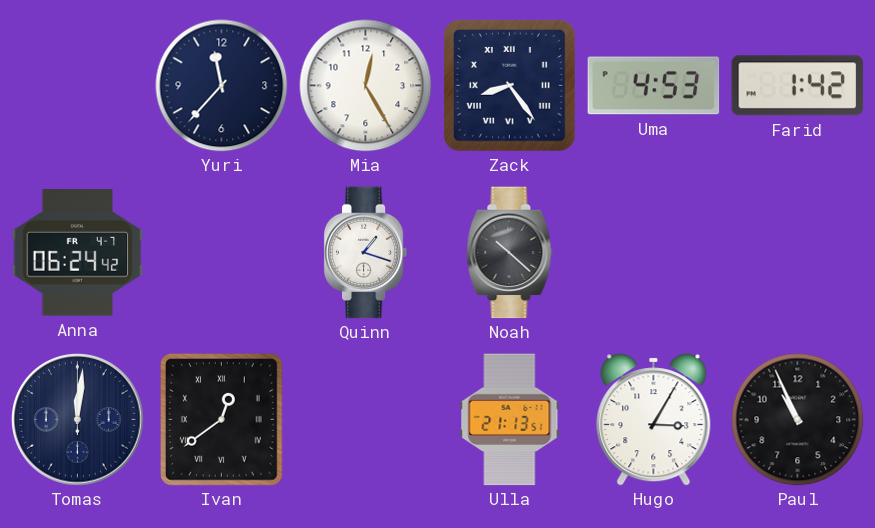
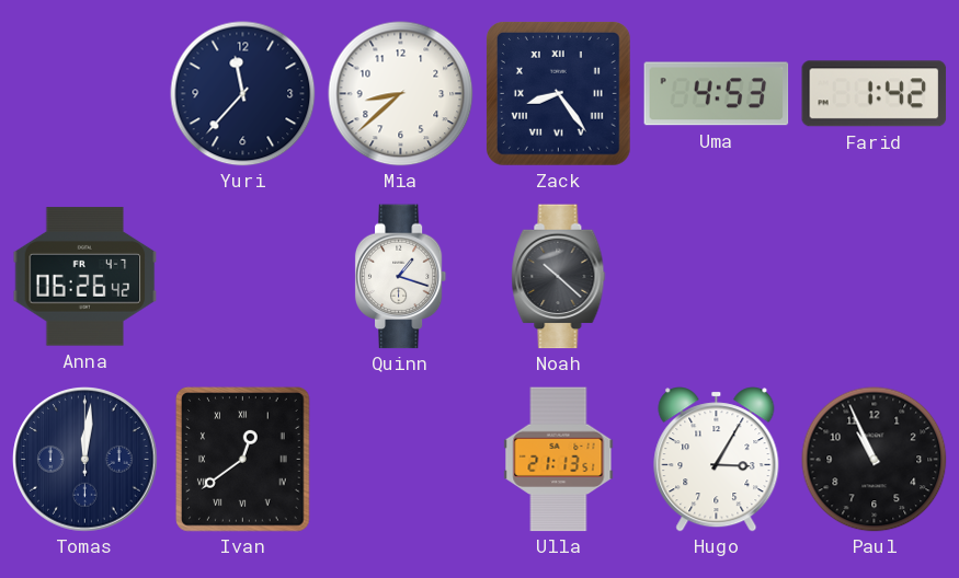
Mia: 12:25 -> 8:38 (401, 94)
Anna: 06:24 -> 06:26 (85, 277)
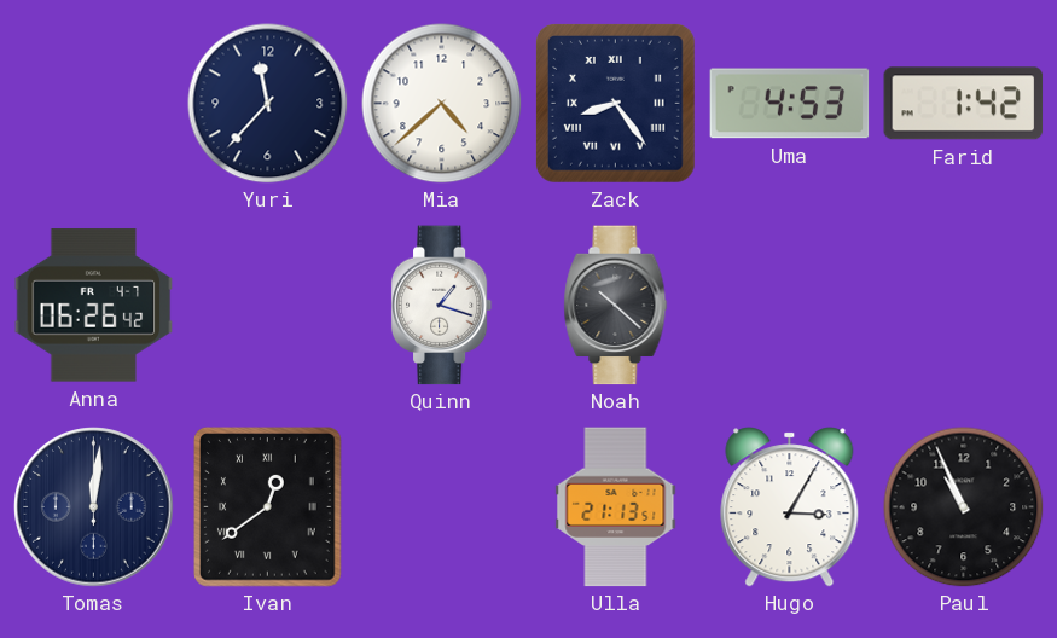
Mia: 8:38 -> 4:38 (442, 104)
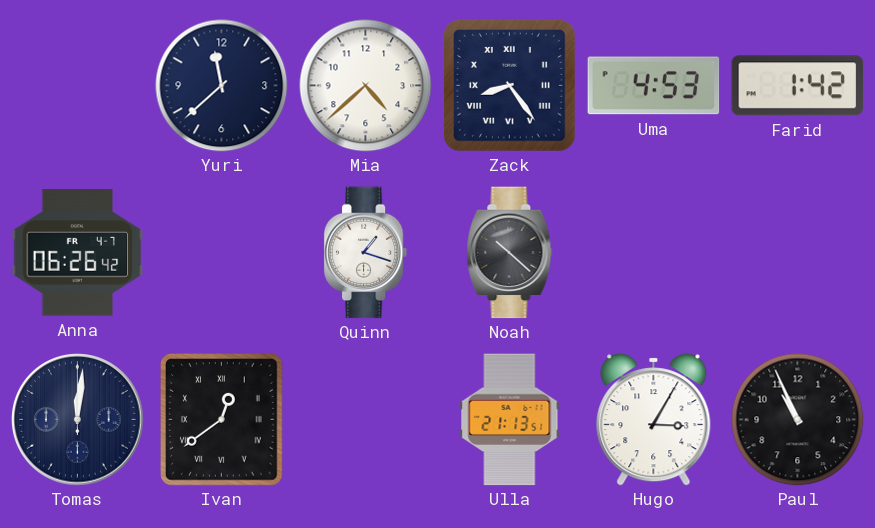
Yuri: 11:37 -> 11:38 (222, 86)
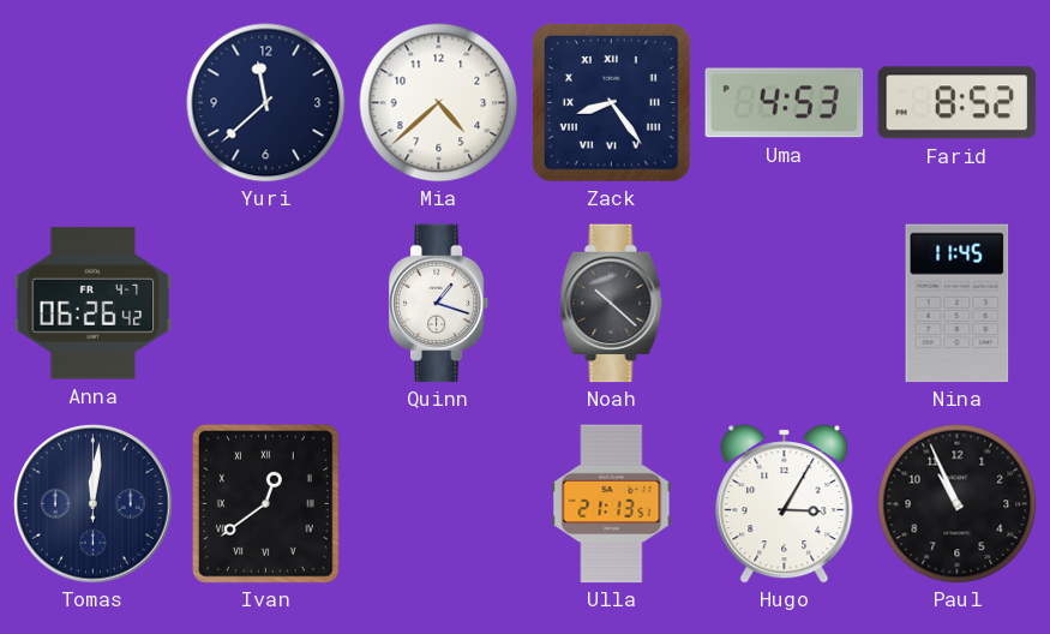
Farid: 1:42 -> 8:52 (958, 103)
Nina: none -> 11:45 (958, 304)
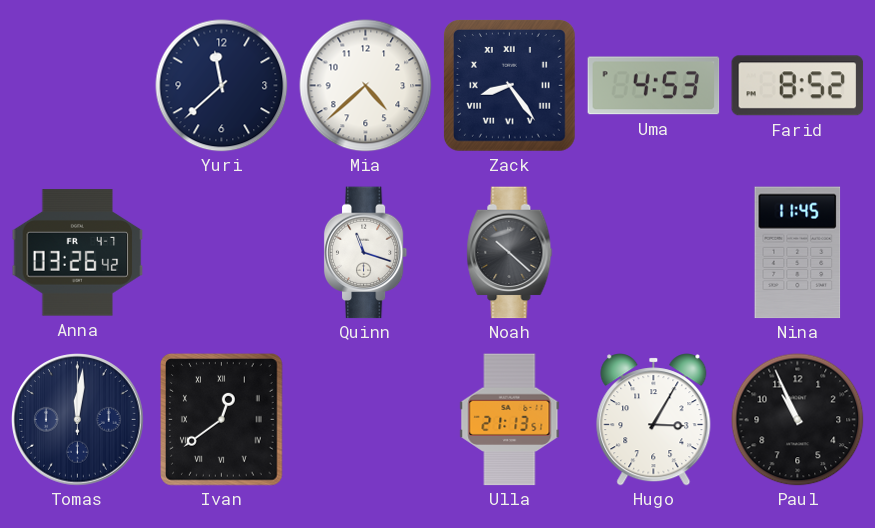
Anna: 06:26 -> 03:26 (78, 253)
Quinn: 1:18 -> 11:18 (366, 253)
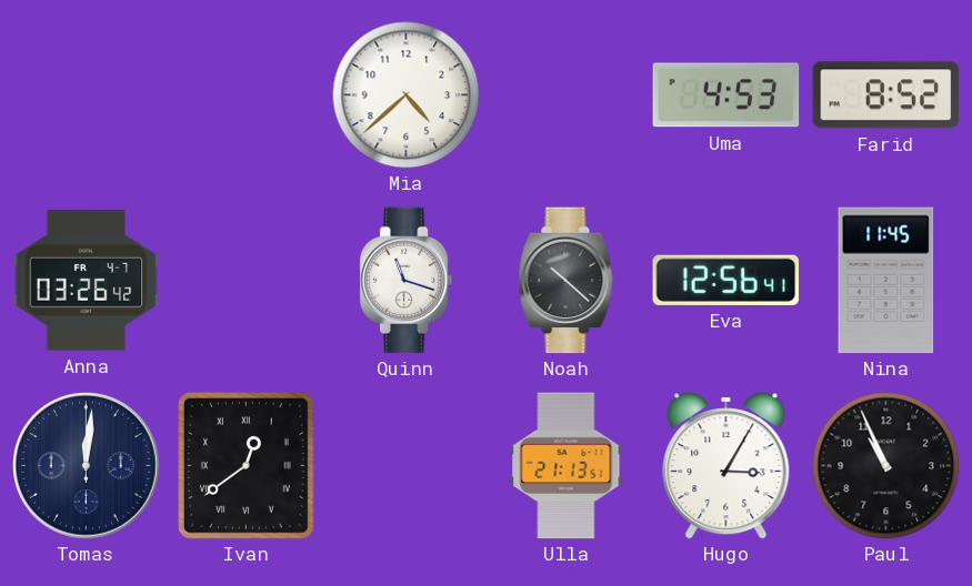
Yuri: 11:38 -> none (222, 86)
Zack: 8:24 -> none (510, 86)
Eva: none -> 12:56 (727, 280)
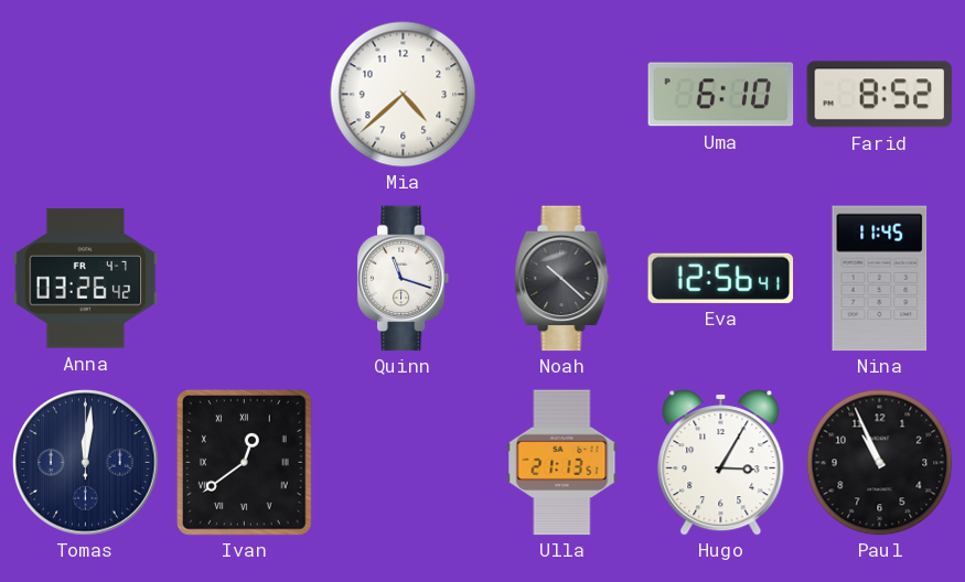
Uma: 4:53 -> 6:10 (721, 95)
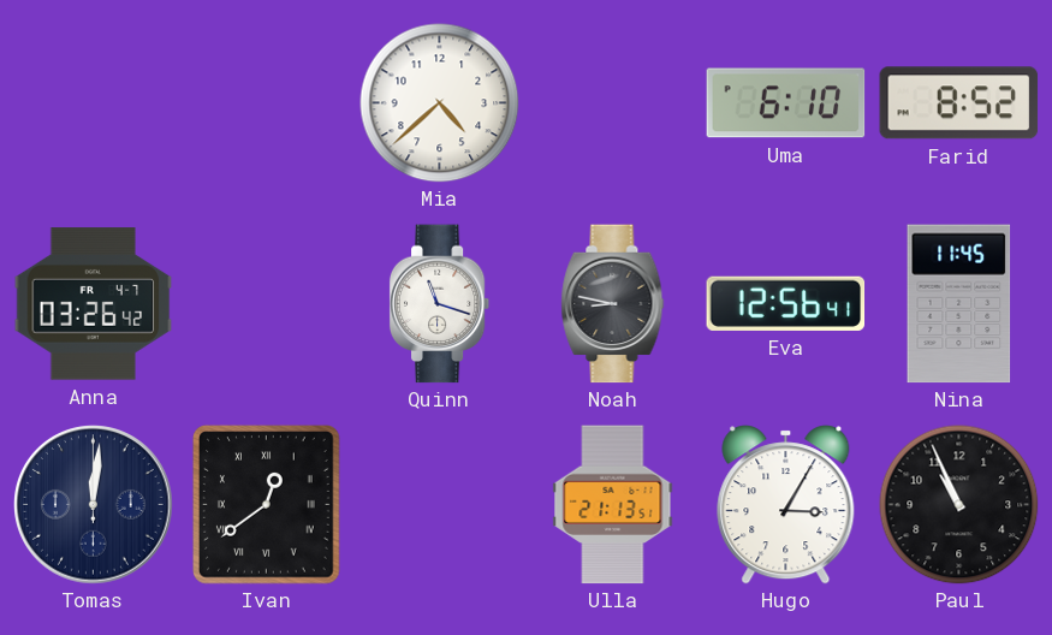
Noah: 10:22 -> 8:47 (613, 304)
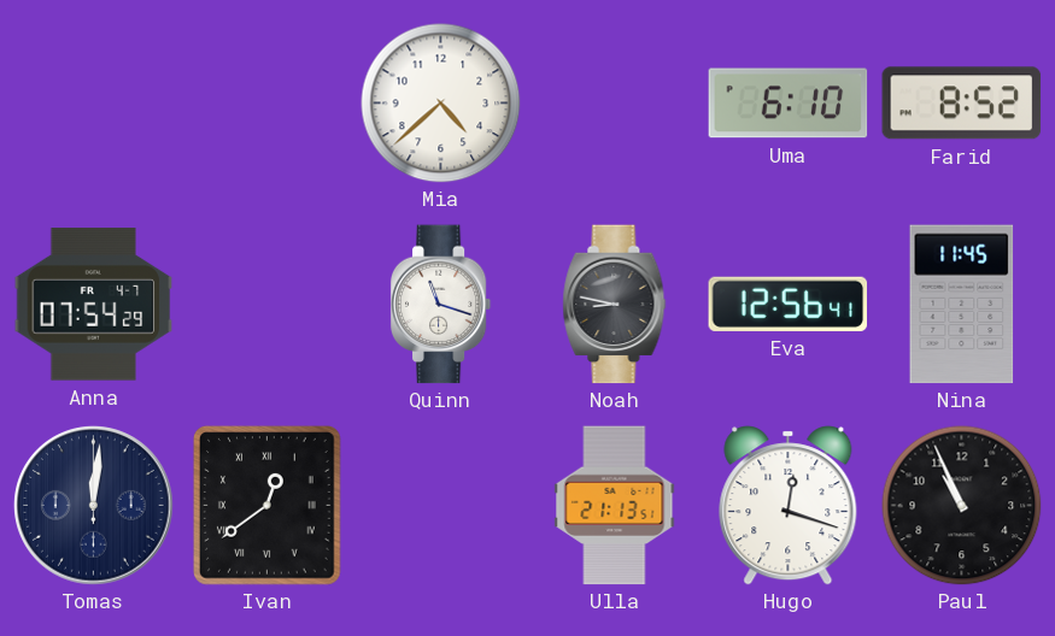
Anna: 03:26 -> 07:54 (94, 305)
Hugo: 3:05 -> 12:18 (789, 506)
